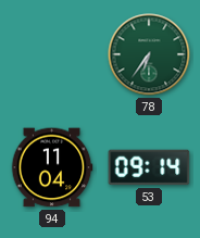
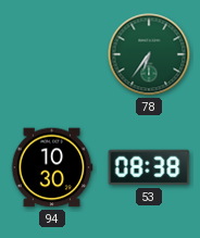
94: 11:04 -> 10:30 (52, 167)
53: 09:14 -> 08:38 (149, 167)
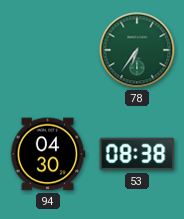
94: 10:30 -> 04:30 (48, 154)
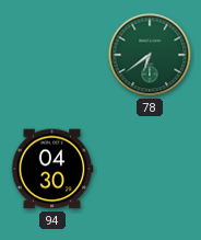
78: 6:36 -> 6:39 (150, 55)
53: 08:38 -> none (137, 154)
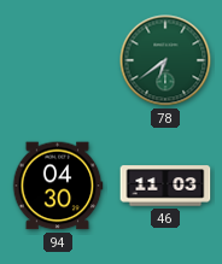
46: none -> 11:03 (165, 186)
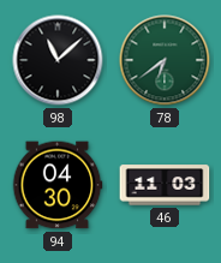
98: none -> 11:08 (58, 60)
